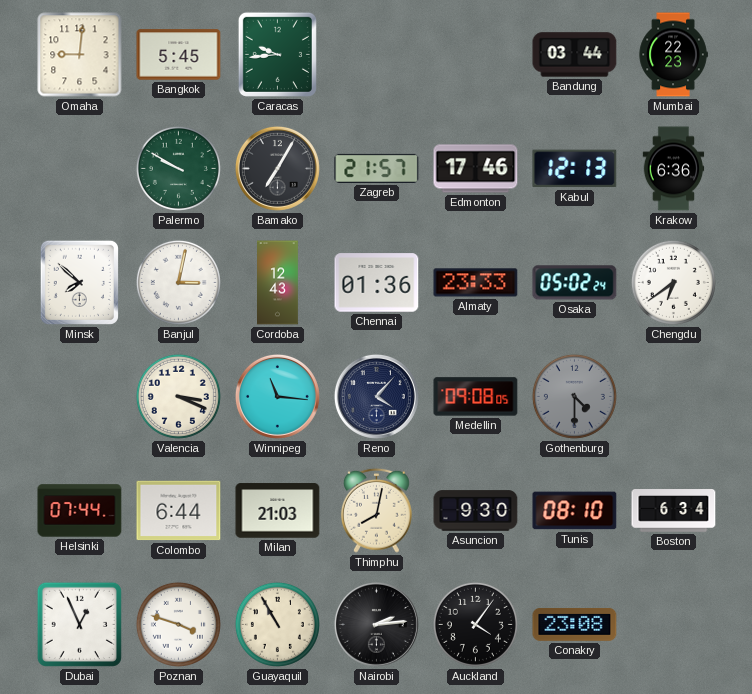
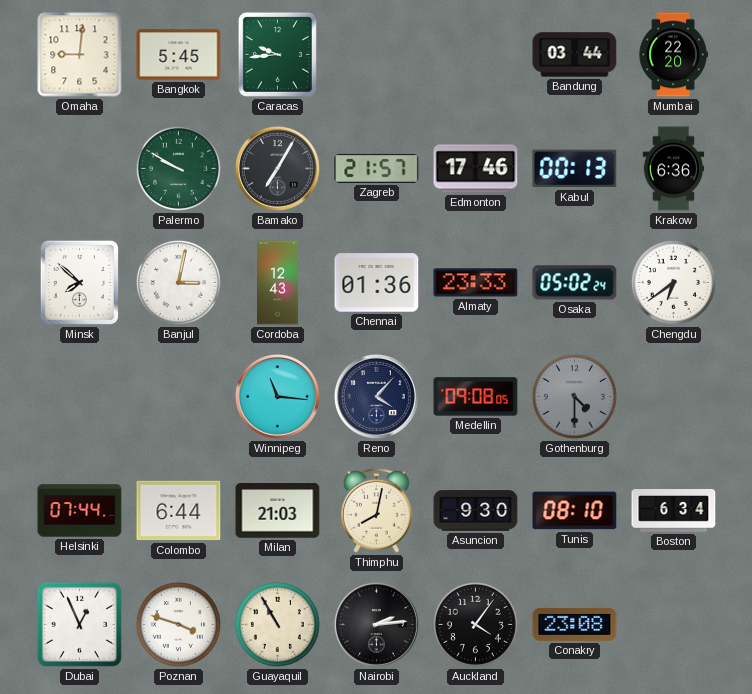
Mumbai: 22:23 -> 22:20 (673, 55)
Kabul: 12:13 -> 00:13 (575, 169)
Valencia: 3:19 -> none (178, 396)
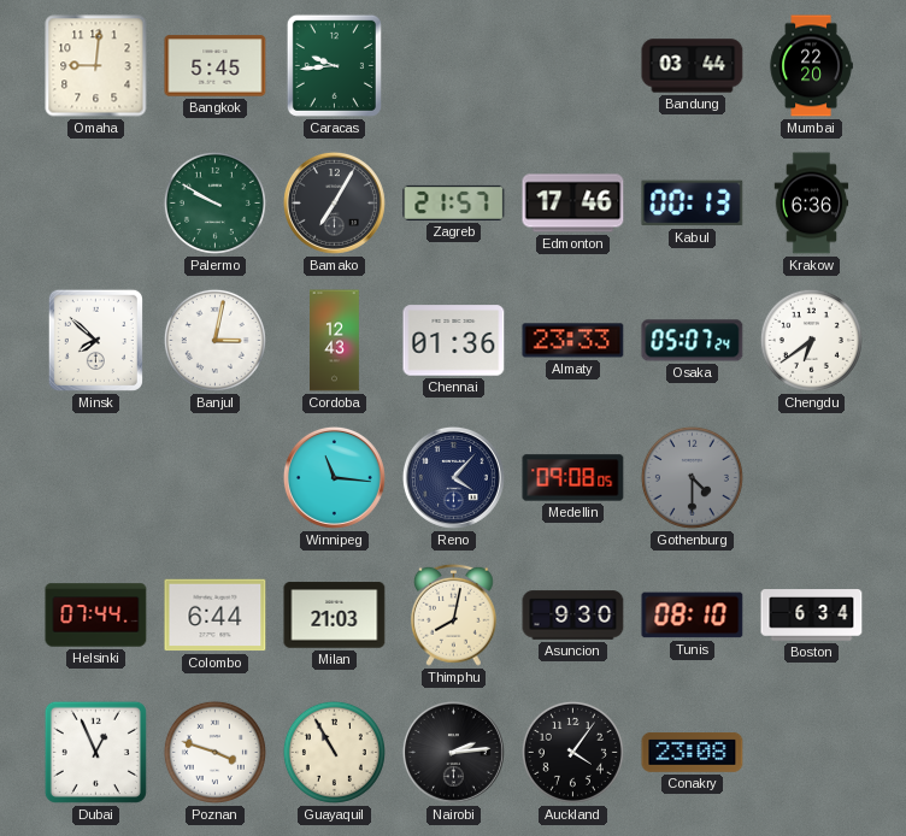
Osaka: 05:02 -> 05:07 (693, 341)
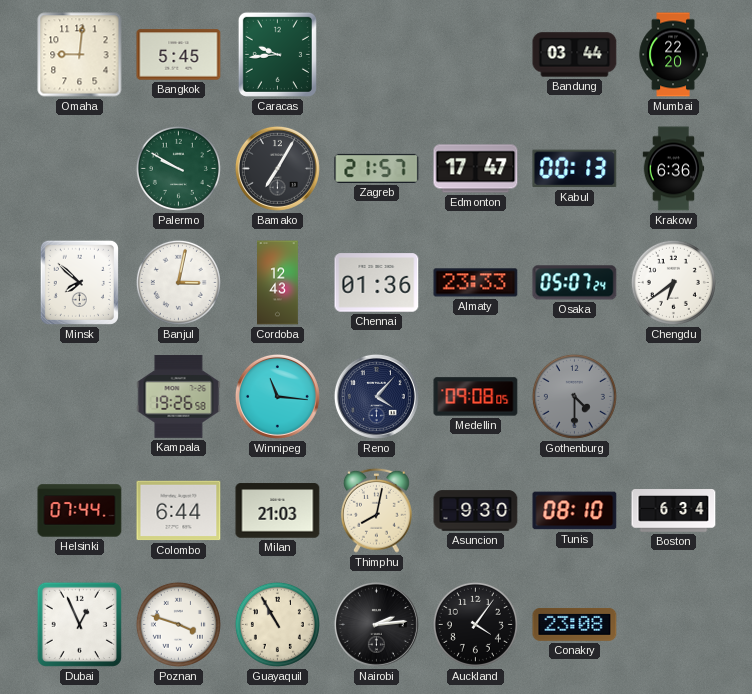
Edmonton: 17:46 -> 17:47 (476, 169)
Kampala: none -> 19:26 (179, 397)
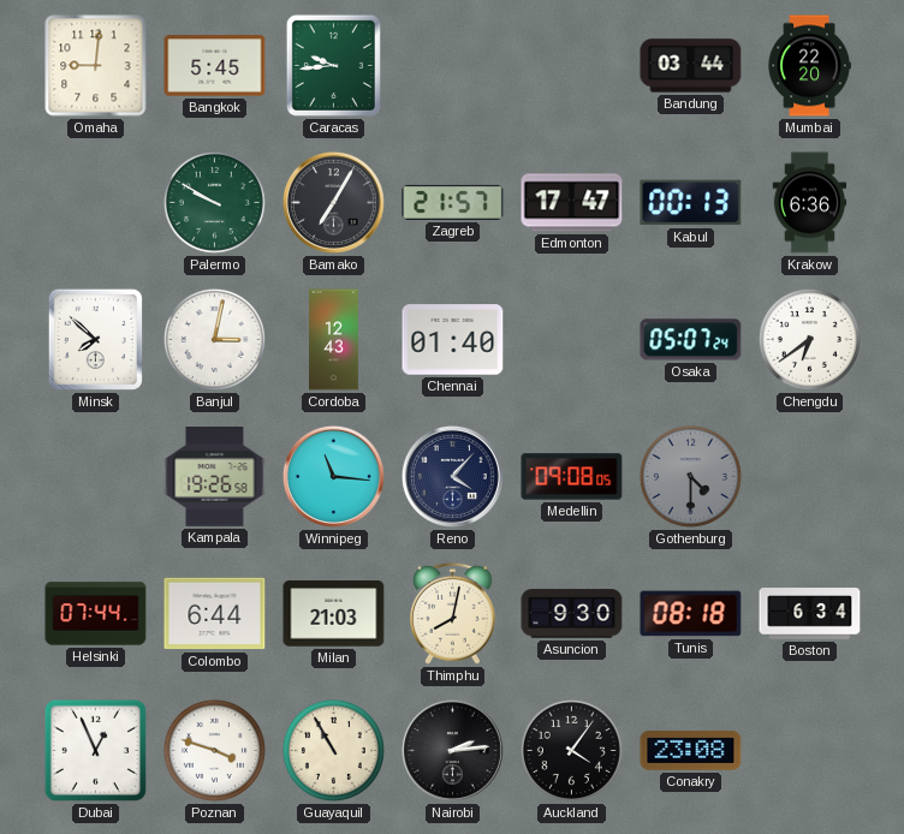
Chennai: 01:36 -> 01:40 (453, 340)
Almaty: 23:33 -> none (476, 283)
Tunis: 08:10 -> 08:18 (691, 614)
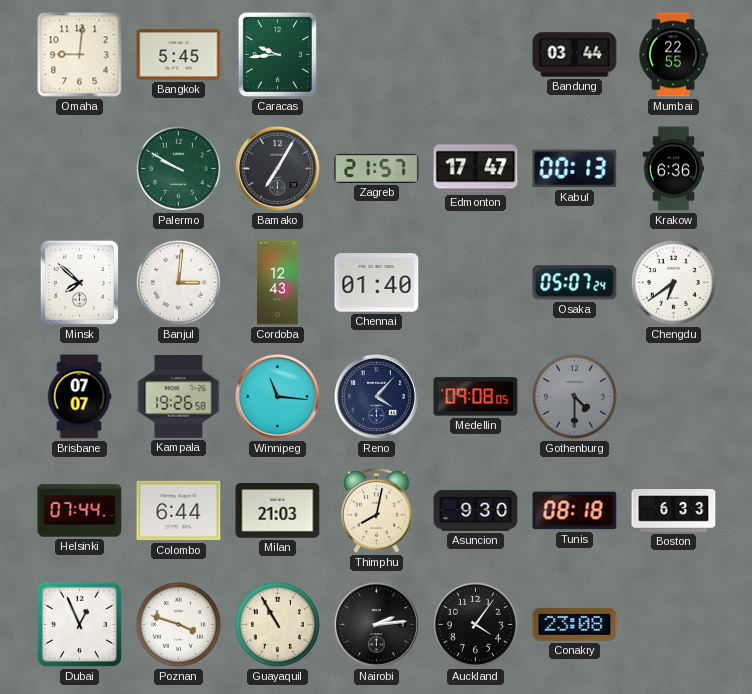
Mumbai: 22:20 -> 22:55 (673, 55)
Banjul: 3:02 -> 3:01 (178, 282)
Brisbane: none -> 07:07 (79, 397)
Boston: 6:34 -> 6:33 (674, 511)
